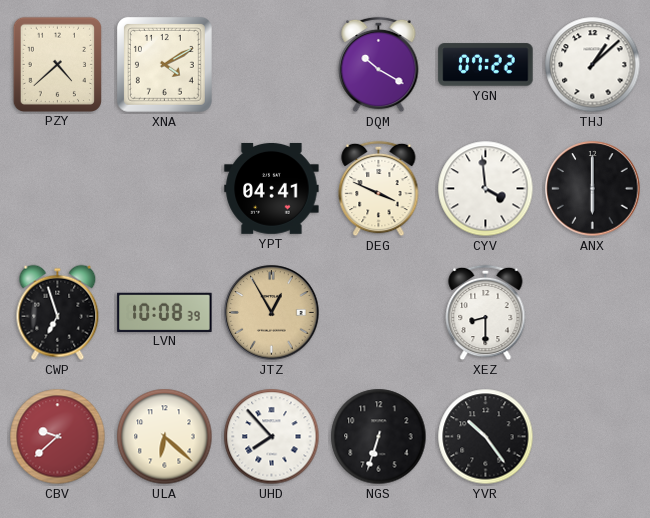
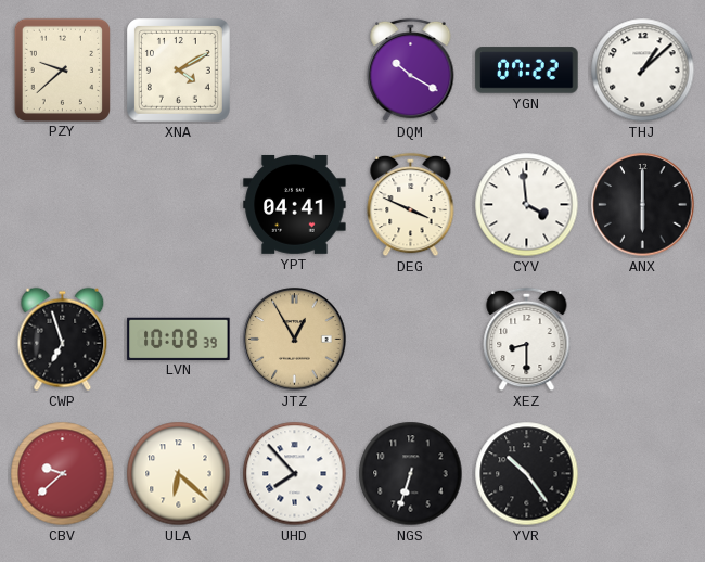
PZY: 4:38 -> 9:38 (62, 69)
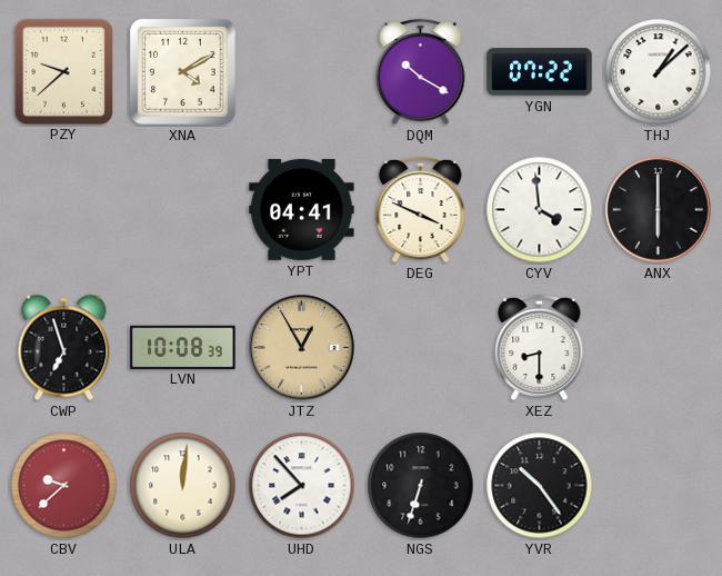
ULA: 6:22 -> 12:01 (183, 486)
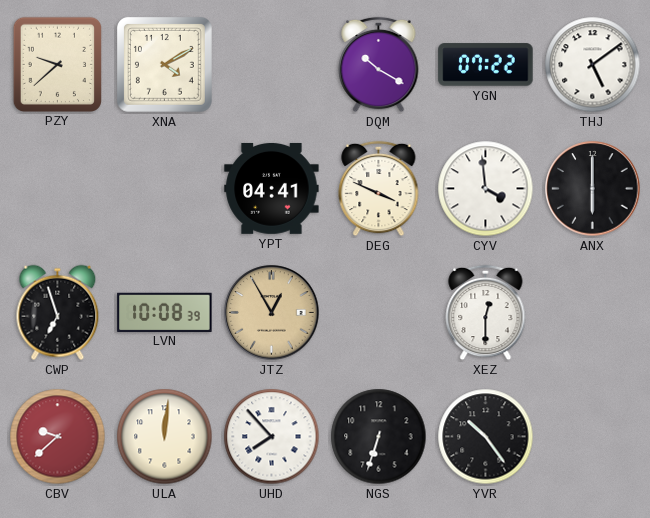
THJ: 1:08 -> 5:09 (593, 65)
XEZ: 8:30 -> 12:30 (486, 313)
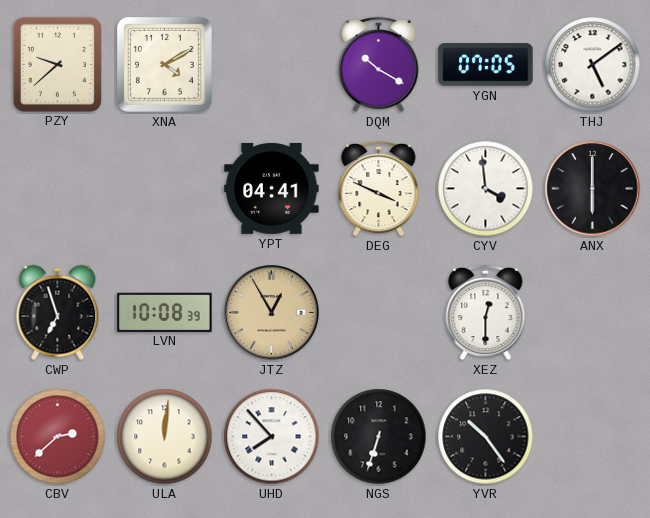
YGN: 07:22 -> 07:05 (486, 65)
CBV: 9:38 -> 2:38 (58, 437)
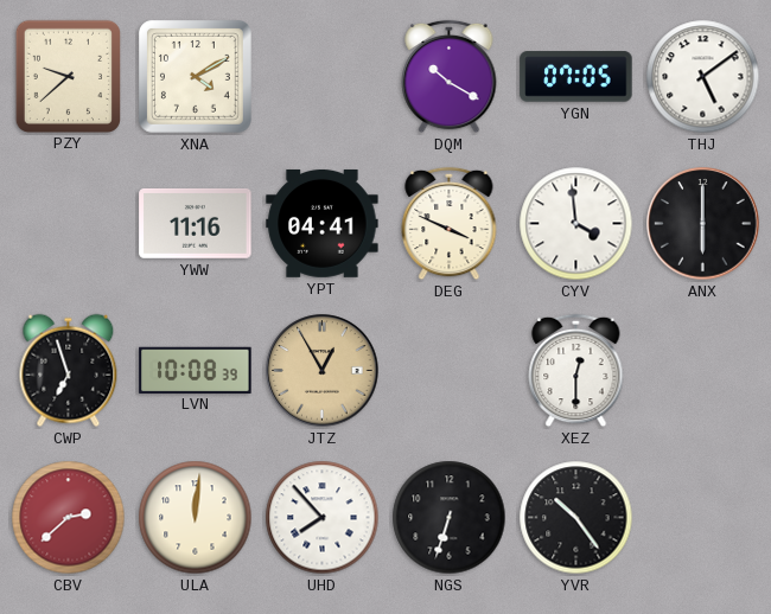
YWW: none -> 11:16 (196, 223)
